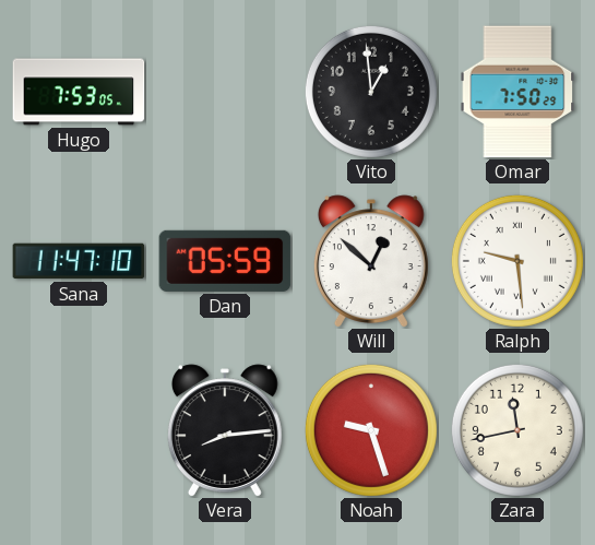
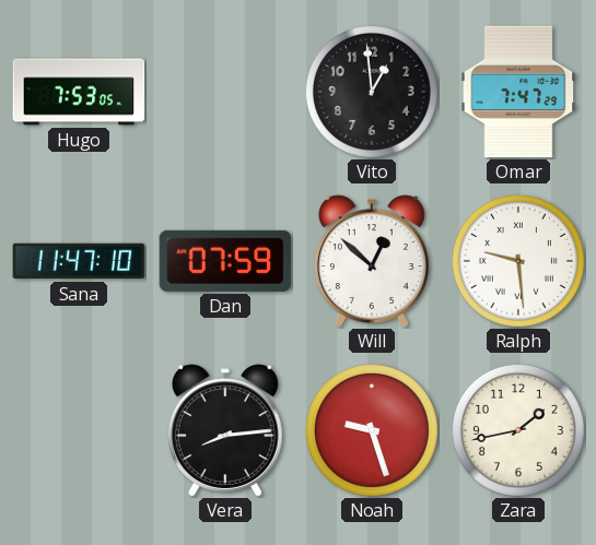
Omar: 7:50 -> 7:47 (518, 92)
Dan: 05:59 -> 07:59 (225, 261)
Zara: 11:43 -> 1:43 (518, 430)
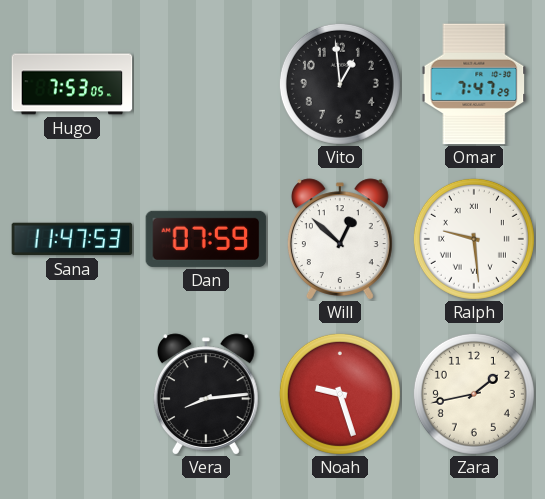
Sana: 11:47:10 -> 11:47:53 (72, 239)
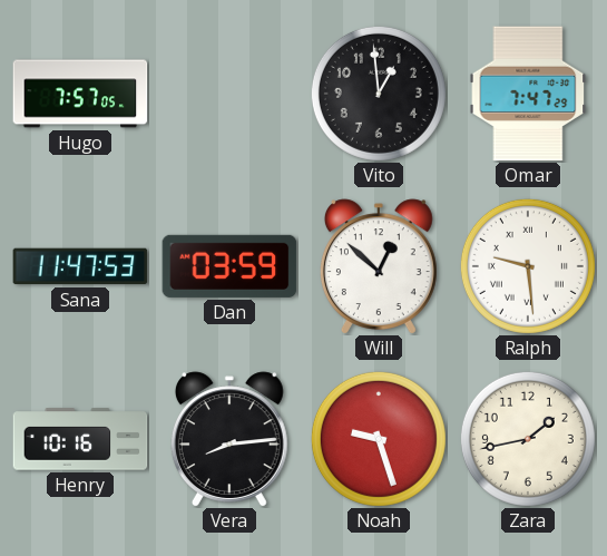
Hugo: 7:53 -> 7:57 (80, 94)
Dan: 07:59 -> 03:59 (229, 266)
Henry: none -> 10:16 (80, 439)
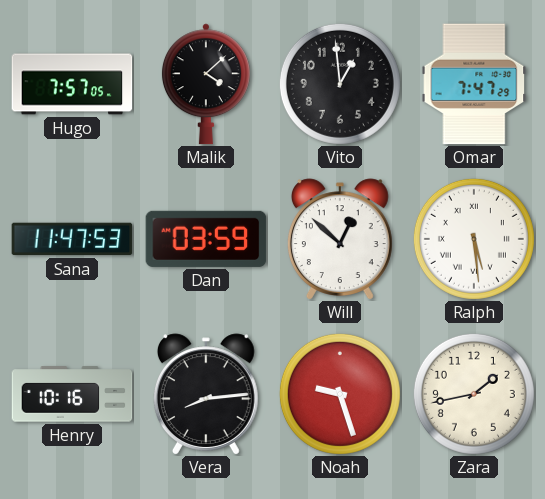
Malik: none -> 4:08 (206, 84)
Ralph: 9:29 -> 5:29 (474, 239)
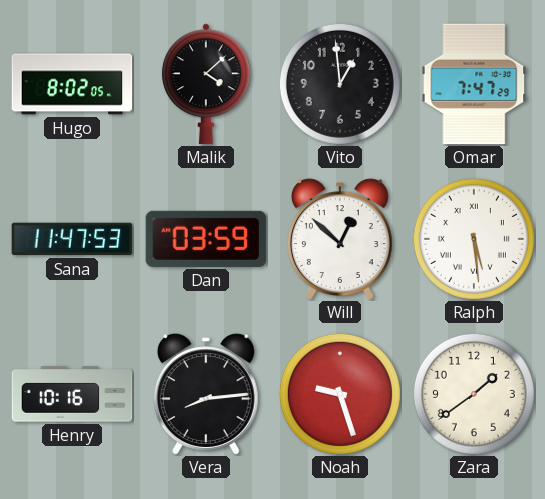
Hugo: 7:57 -> 8:02 (72, 84)
Zara: 1:43 -> 1:39 (474, 394)
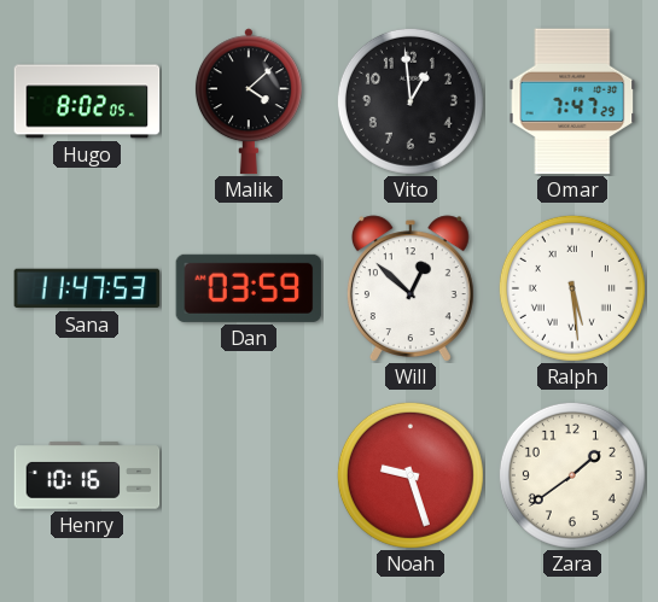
Vera: 8:14 -> none (206, 394)
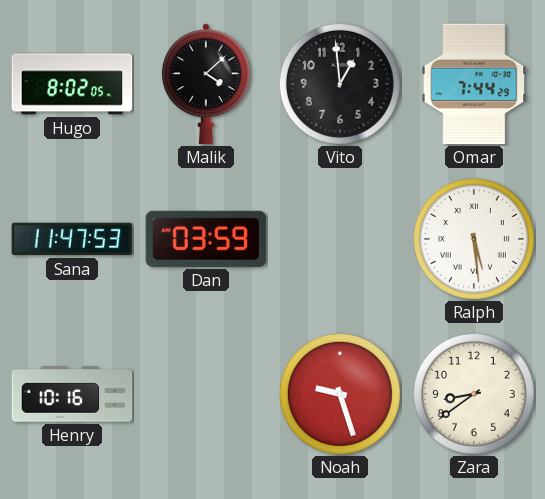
Omar: 7:47 -> 7:44 (474, 84)
Will: 12:52 -> none (410, 288)
Zara: 1:39 -> 8:39 (474, 394)
